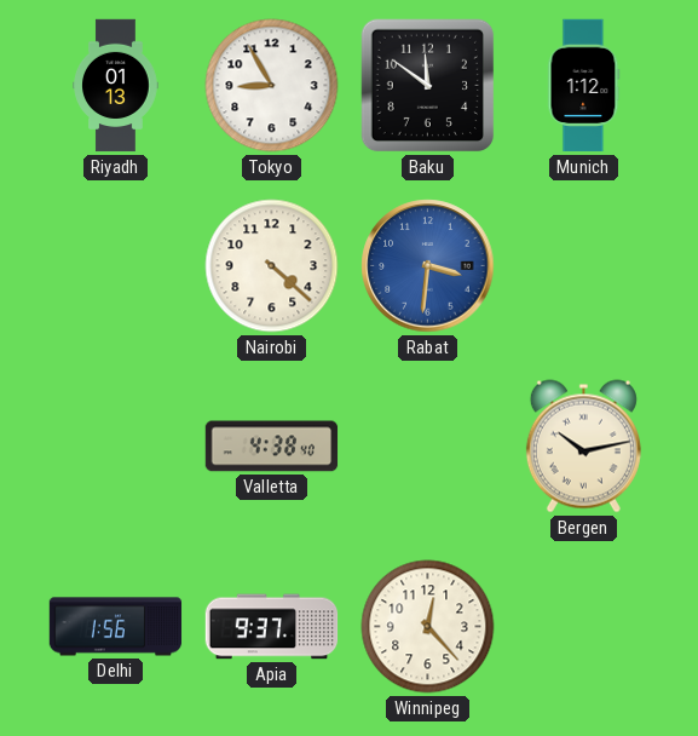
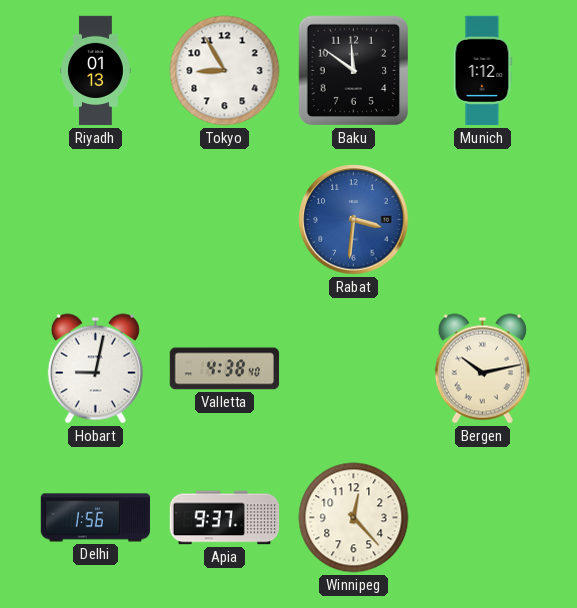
Nairobi: 4:22 -> none (272, 266)
Hobart: none -> 9:02 (95, 369)
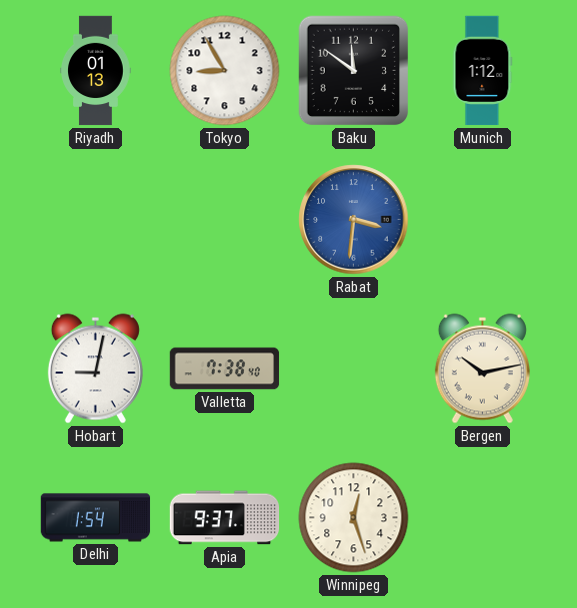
Valletta: 4:38 -> 7:38 (225, 369)
Delhi: 1:56 -> 1:54 (96, 518)
Winnipeg: 12:23 -> 12:27 (354, 518)
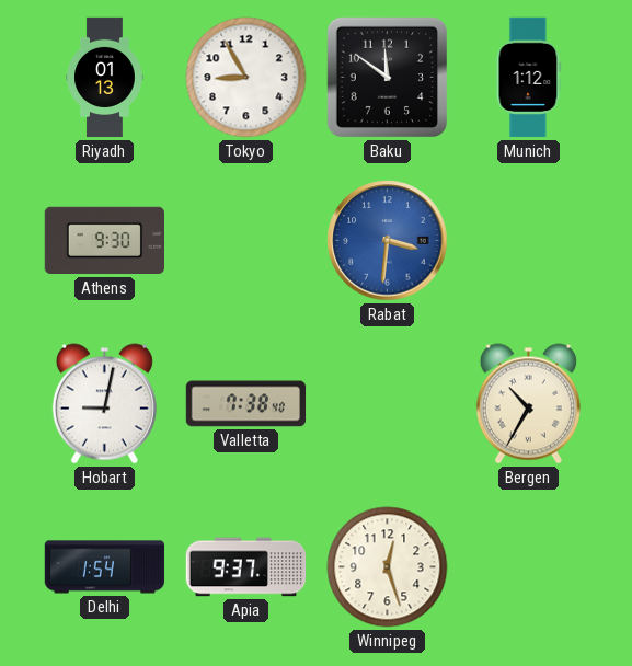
Athens: none -> 9:30 (104, 241)
Bergen: 10:13 -> 10:35 (528, 404)
